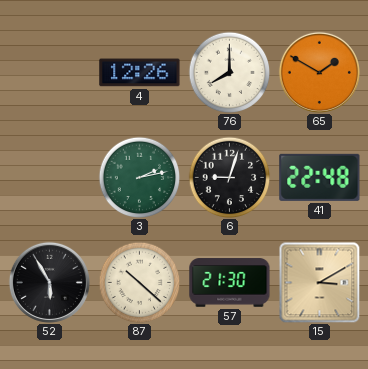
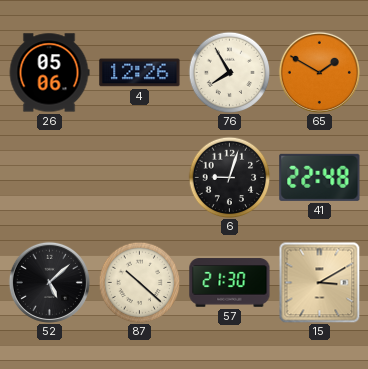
26: none -> 05:06 (49, 73)
76: 8:00 -> 7:55 (229, 72)
3: 2:13 -> none (139, 177)
52: 5:55 -> 5:08 (49, 282)
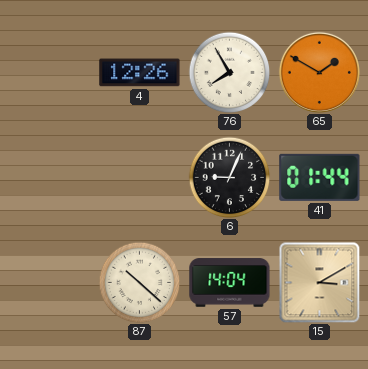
26: 05:06 -> none (49, 73)
6: 9:03 -> 9:04 (229, 177)
41: 22:48 -> 01:44 (320, 177)
52: 5:08 -> none (49, 282)
57: 21:30 -> 14:04 (230, 283)
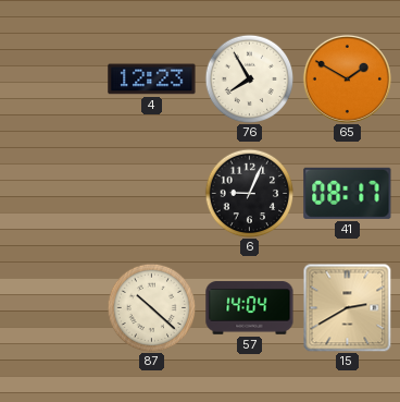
4: 12:26 -> 12:23 (152, 80)
41: 01:44 -> 08:17 (348, 193)
15: 3:10 -> 2:40 (347, 307)
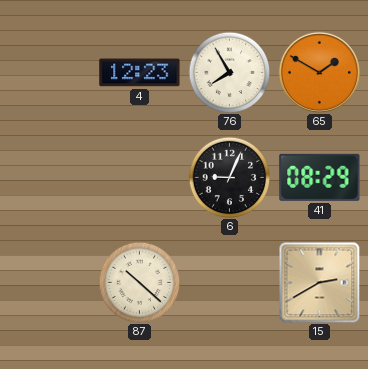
41: 08:17 -> 08:29 (320, 177)
57: 14:04 -> none (250, 308)
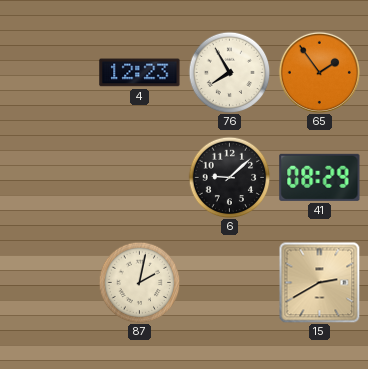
65: 1:50 -> 1:54 (319, 72)
6: 9:04 -> 9:08 (229, 177)
87: 10:22 -> 2:02 (139, 282)
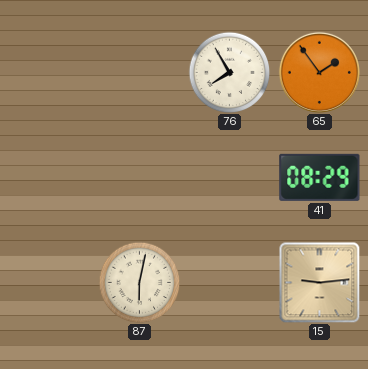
4: 12:23 -> none (140, 73)
6: 9:08 -> none (229, 177)
87: 2:02 -> 6:02 (139, 282)
15: 2:40 -> 9:14 (319, 282)
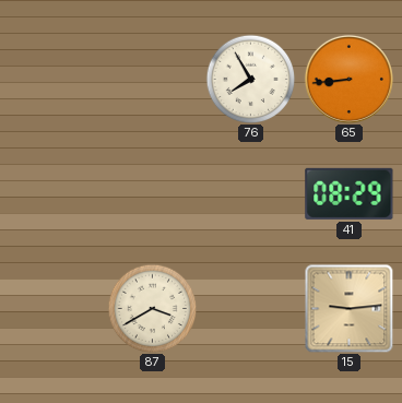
65: 1:54 -> 8:44 (348, 79)
87: 6:02 -> 3:40 (152, 308)
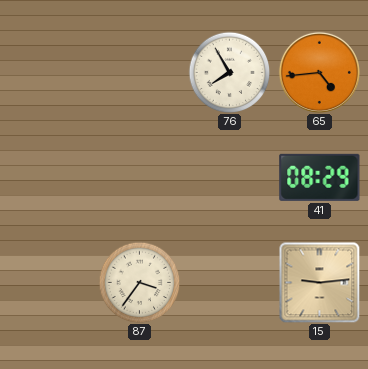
65: 8:44 -> 4:44 (319, 72)
87: 3:40 -> 3:36 (139, 282)
